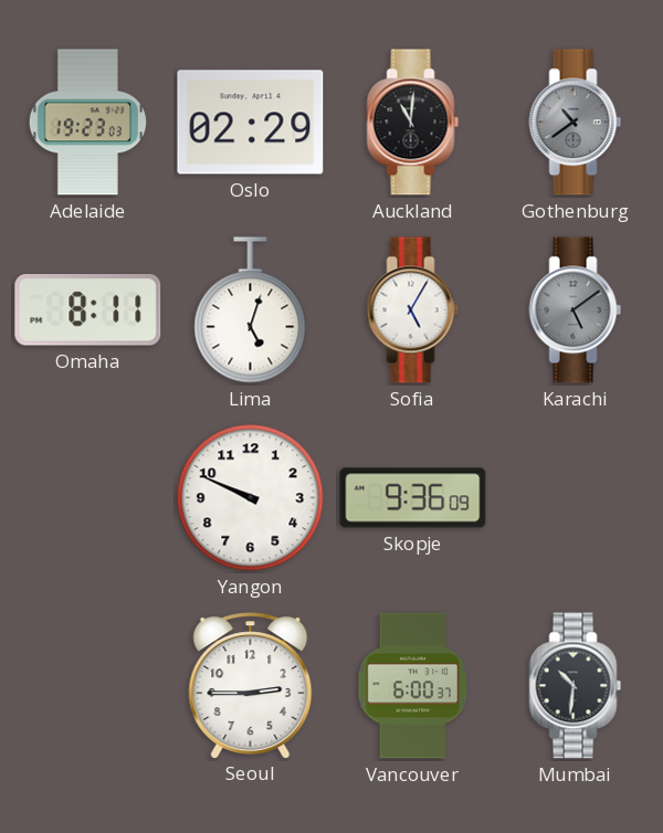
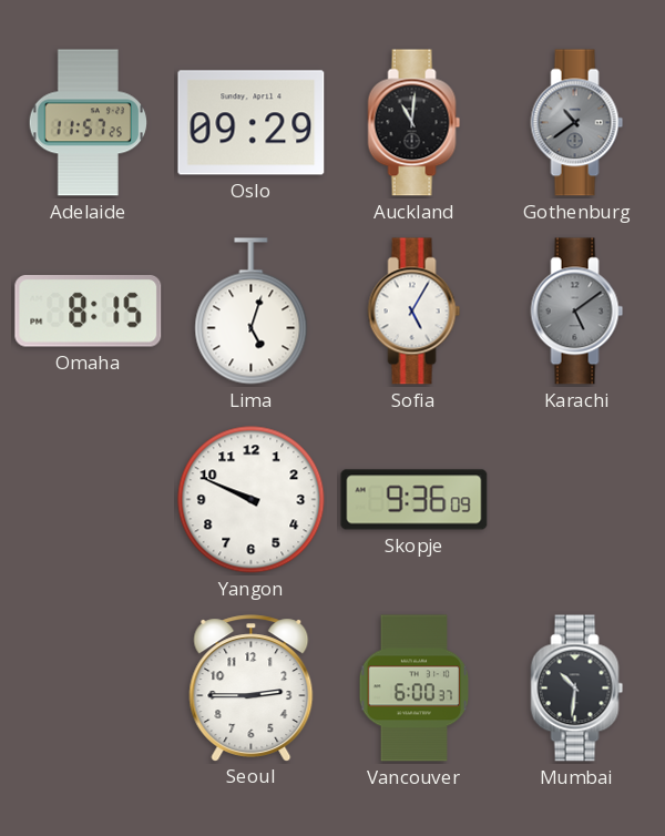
Adelaide: 19:23 -> 11:57 (89, 123)
Oslo: 02:29 -> 09:29 (252, 123)
Omaha: 8:11 -> 8:15 (89, 312)
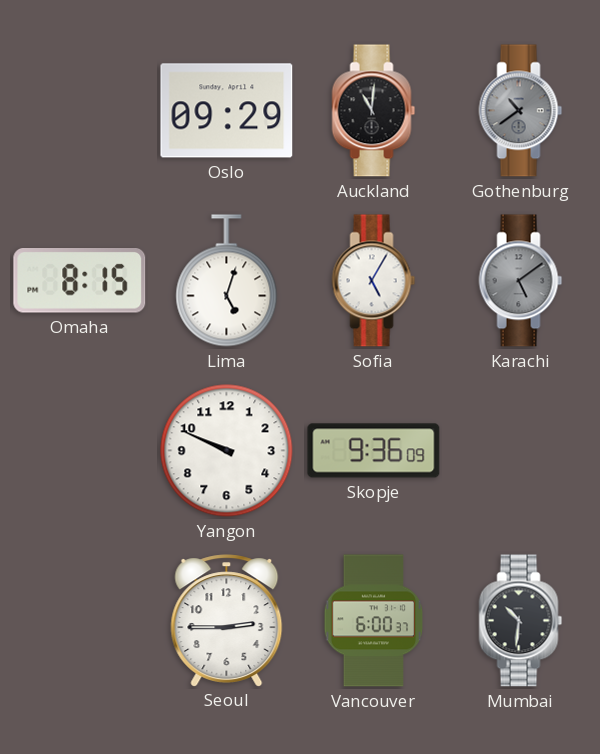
Adelaide: 11:57 -> none (89, 123)
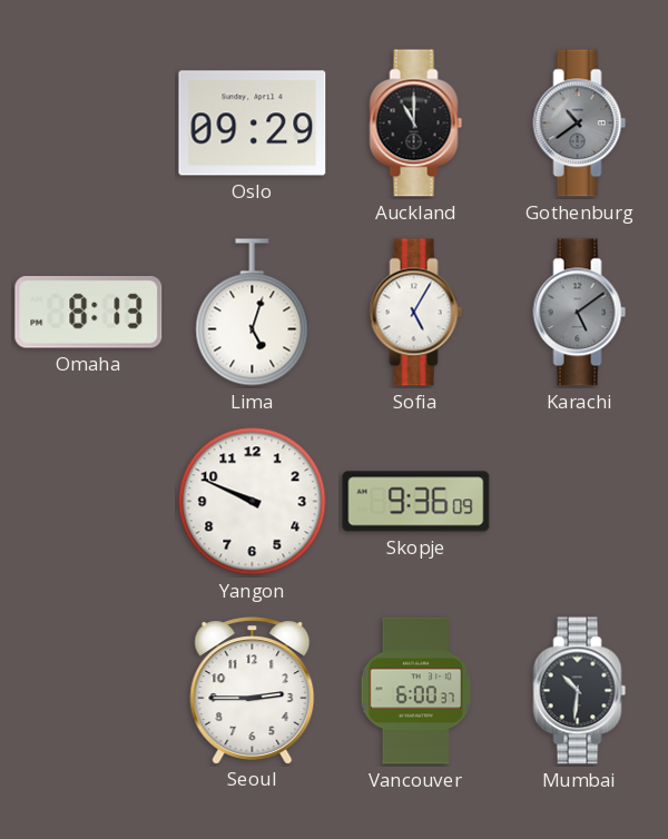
Auckland: 11:01 -> 11:00 (416, 124)
Omaha: 8:15 -> 8:13 (89, 313)
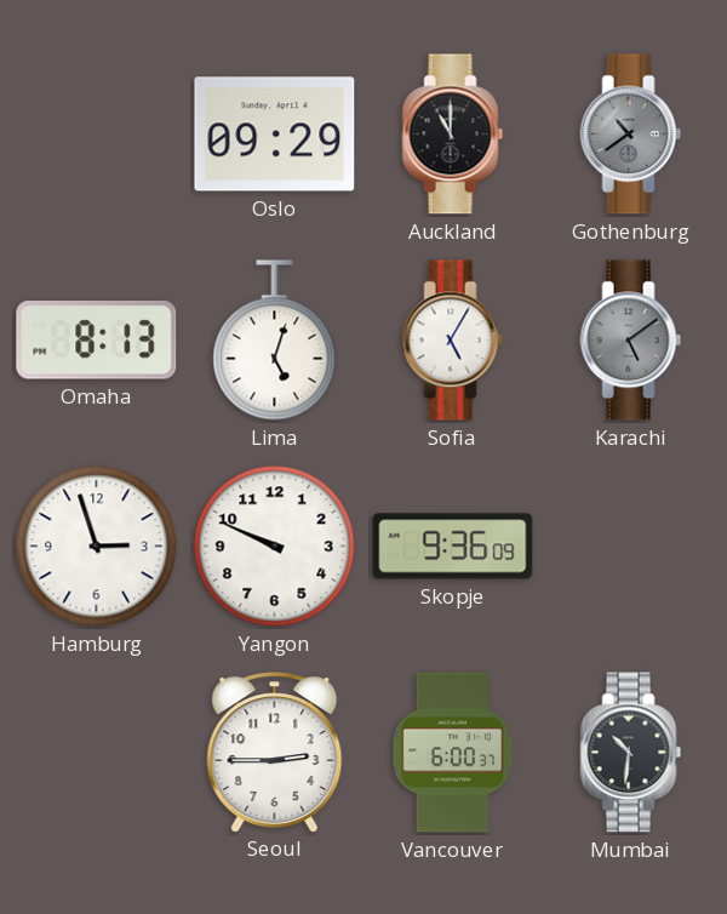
Hamburg: none -> 2:57 (97, 547)
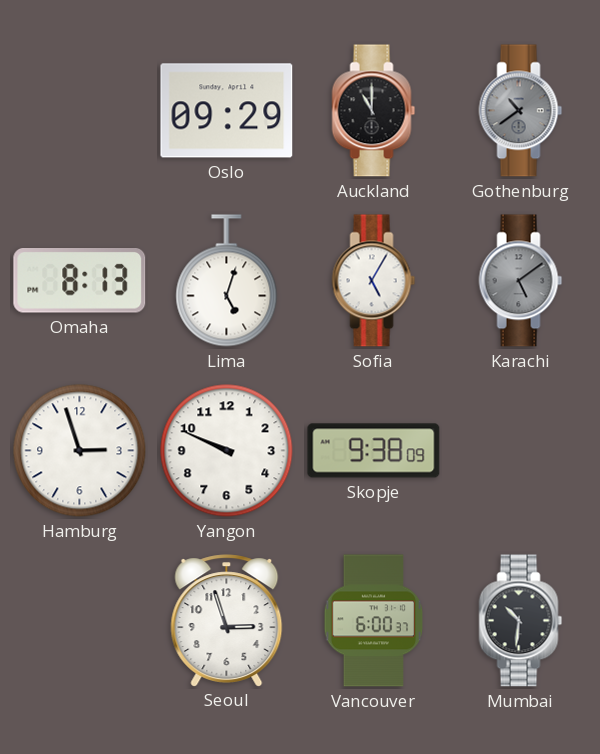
Skopje: 9:36 -> 9:38 (374, 451)
Seoul: 2:45 -> 2:57 (227, 620)
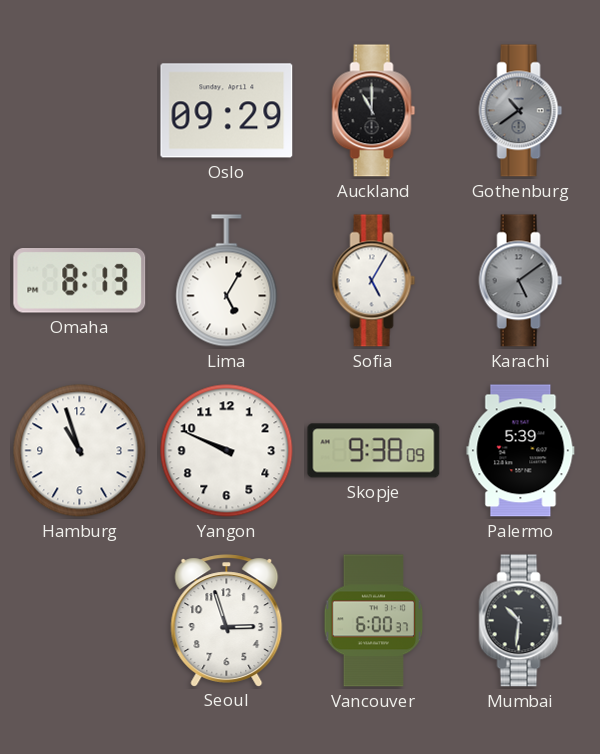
Lima: 5:03 -> 5:05 (227, 281)
Hamburg: 2:57 -> 10:57 (80, 451)
Palermo: none -> 5:39 (521, 451)
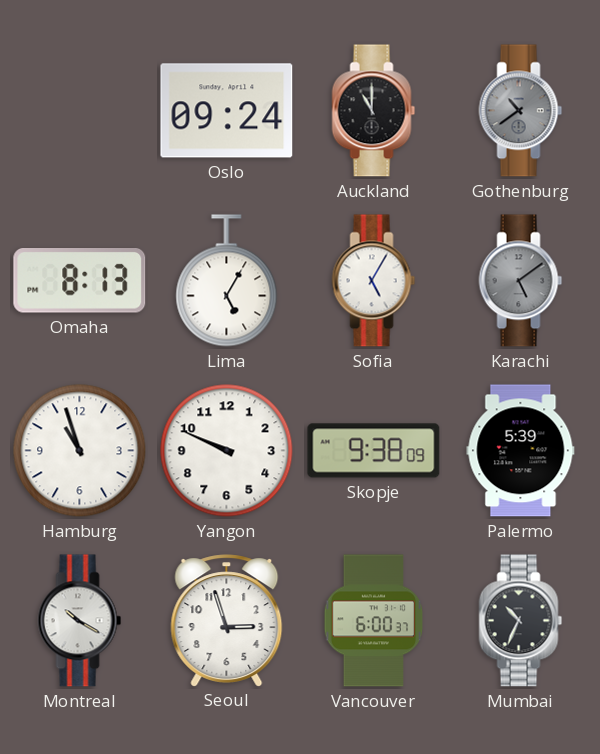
Oslo: 09:29 -> 09:24 (227, 111)
Montreal: none -> 10:20 (80, 621)
Mumbai: 10:31 -> 10:34 (521, 621)
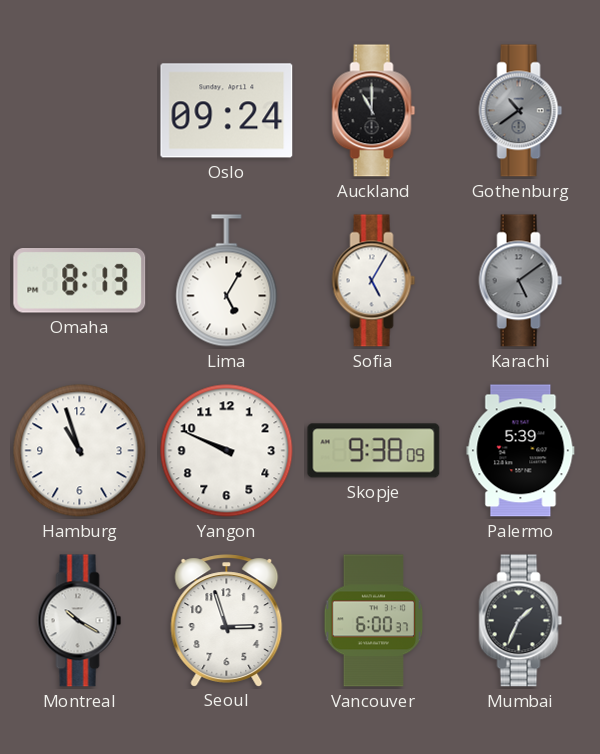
Mumbai: 10:34 -> 1:34 (521, 621)
